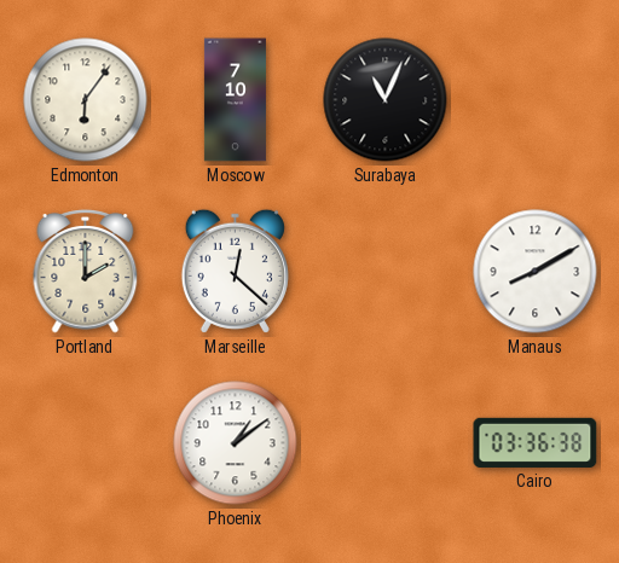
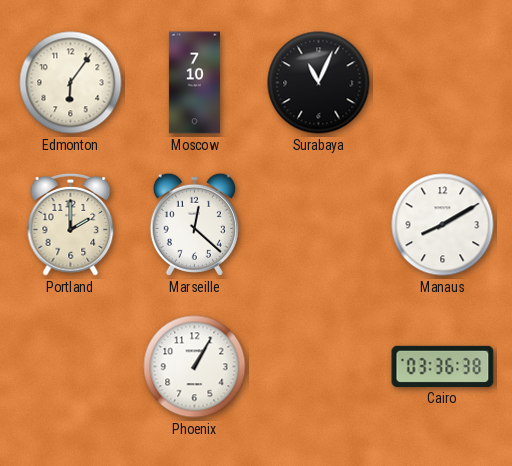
Phoenix: 1:09 -> 1:05 (195, 367)
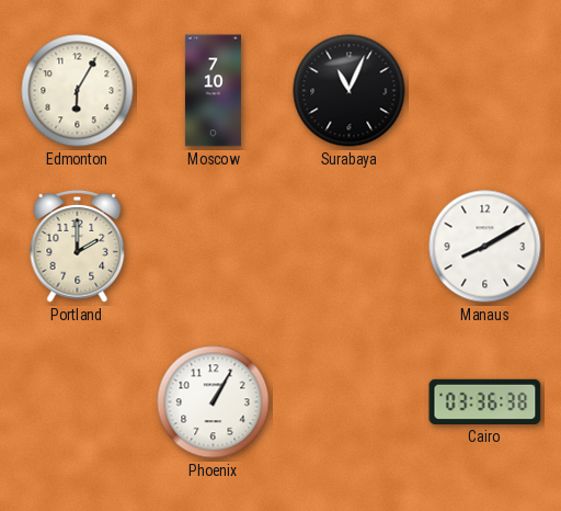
Edmonton: 6:06 -> 6:05 (78, 91)
Marseille: 12:22 -> none (194, 224)
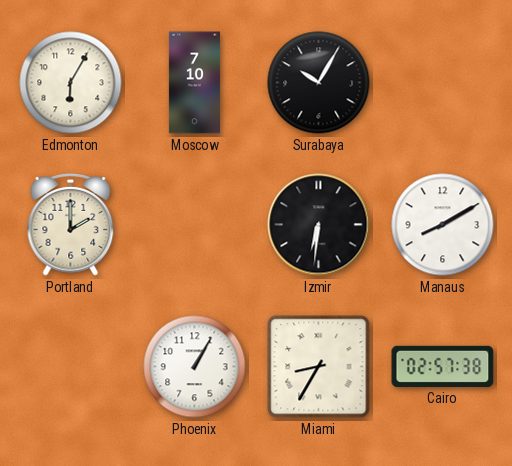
Surabaya: 11:04 -> 10:05 (319, 83)
Izmir: none -> 6:31 (319, 225)
Miami: none -> 8:35 (319, 367)
Cairo: 03:36 -> 02:57 (443, 366)
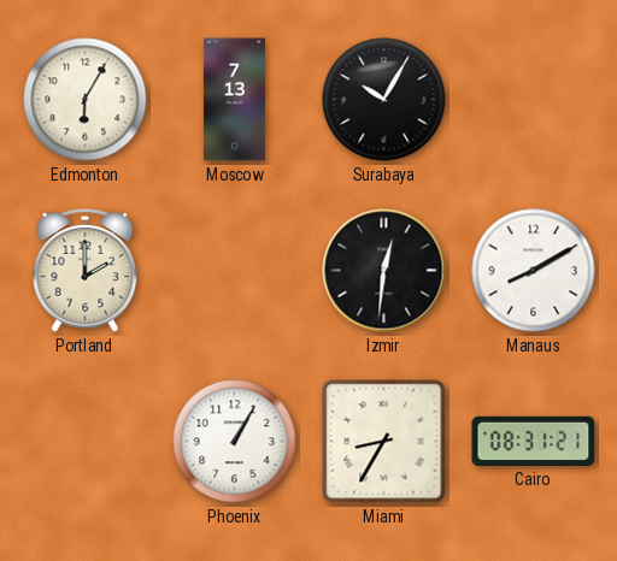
Moscow: 7:10 -> 7:13 (234, 100)
Izmir: 6:31 -> 12:31 (384, 271)
Cairo: 02:57 -> 08:31 (534, 441)
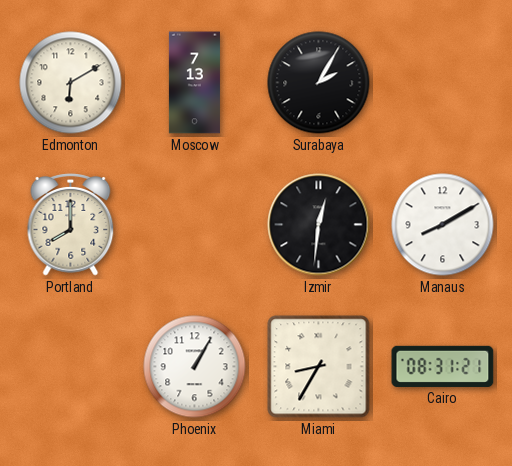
Edmonton: 6:05 -> 6:10 (71, 83)
Surabaya: 10:05 -> 2:05 (319, 83)
Portland: 2:00 -> 8:00 (71, 225)
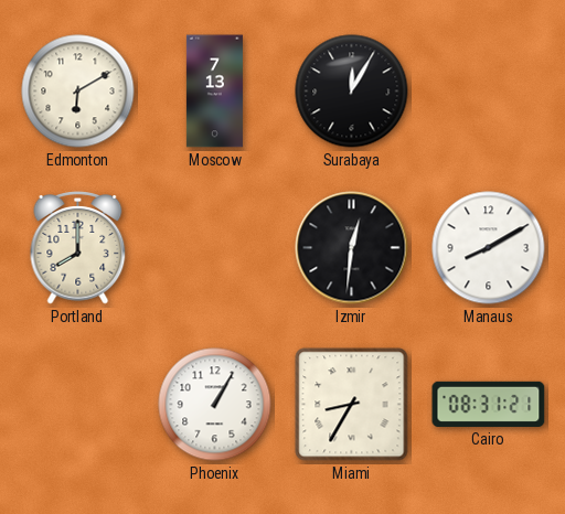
Surabaya: 2:05 -> 12:05 (352, 92)
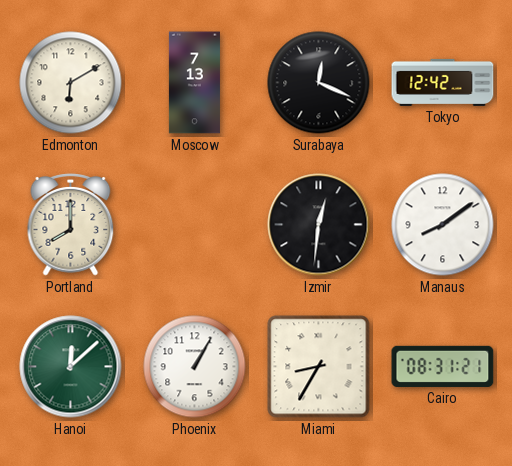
Surabaya: 12:05 -> 12:19 (319, 83)
Tokyo: none -> 12:42 (443, 82)
Manaus: 8:10 -> 8:09 (443, 225)
Hanoi: none -> 12:08 (71, 367)
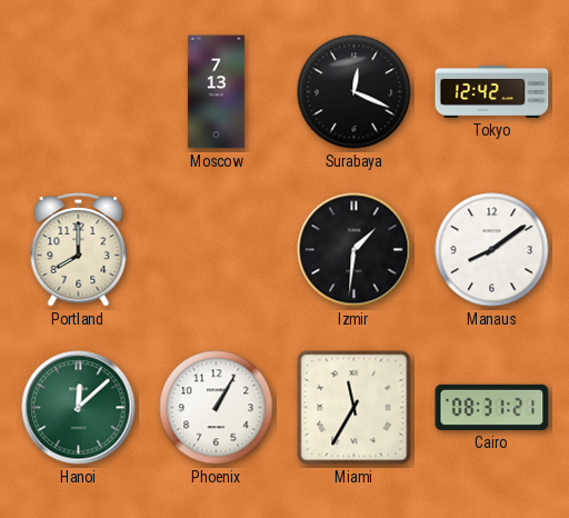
Edmonton: 6:10 -> none (71, 83)
Izmir: 12:31 -> 1:31 (355, 250)
Miami: 8:35 -> 11:35 (355, 408)
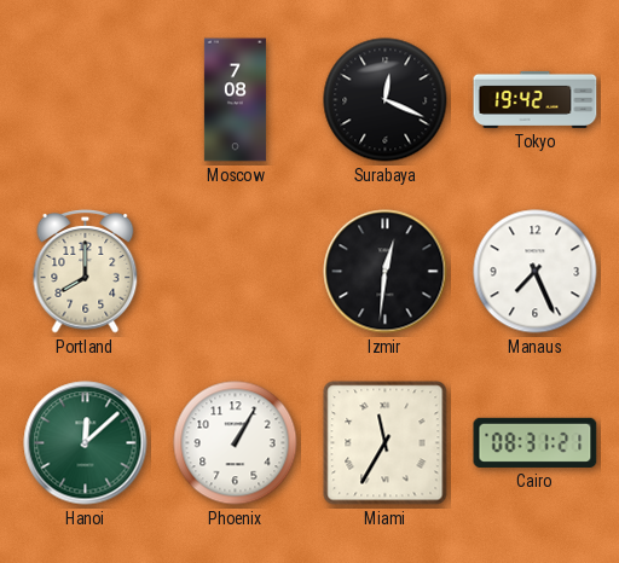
Moscow: 7:13 -> 7:08 (235, 100)
Tokyo: 12:42 -> 19:42 (536, 99)
Izmir: 1:31 -> 12:31 (386, 272)
Manaus: 8:09 -> 7:26 (536, 272)
